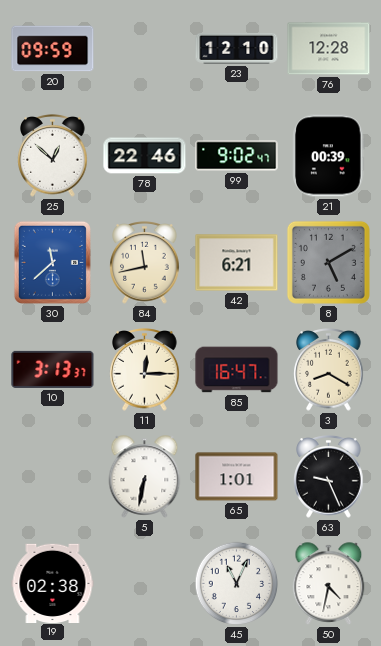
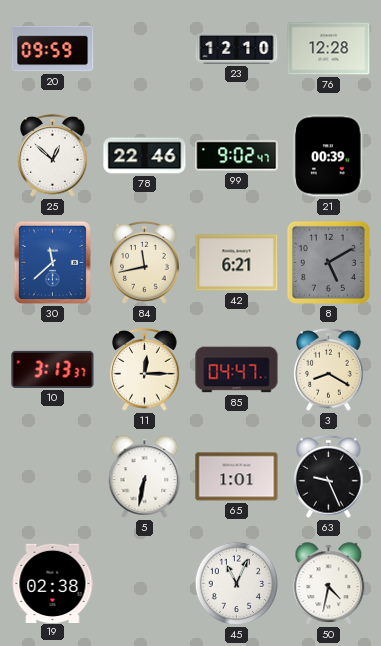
85: 16:47 -> 04:47 (237, 370)
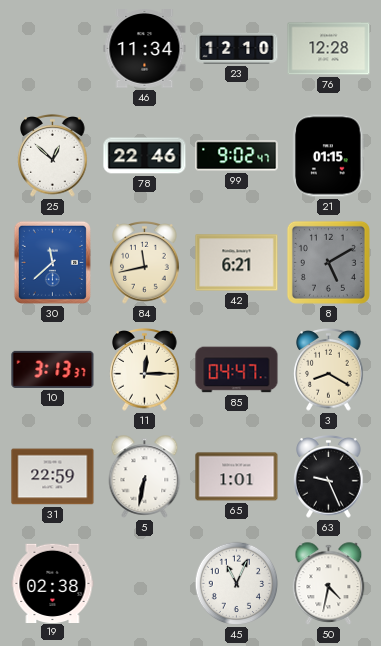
20: 09:59 -> none (53, 49)
46: none -> 11:34 (145, 49)
21: 00:39 -> 01:15 (329, 156)
31: none -> 22:59 (53, 477)
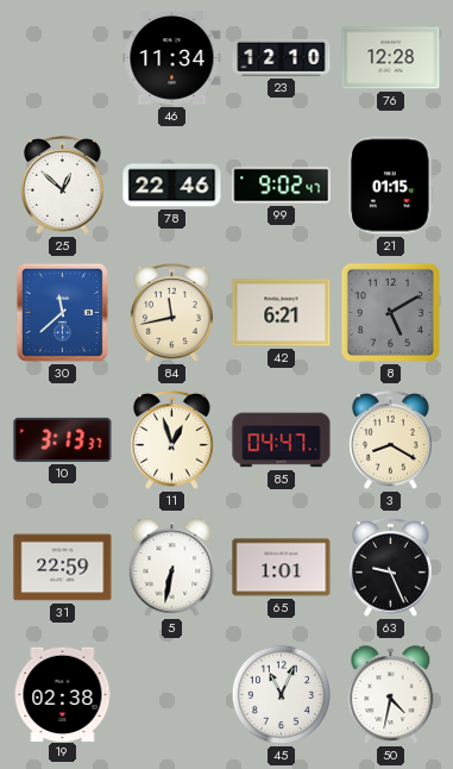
11: 12:15 -> 12:57 (172, 440)
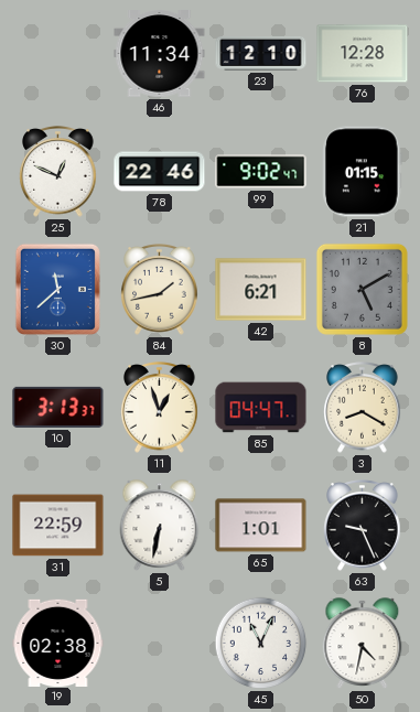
25: 12:52 -> 12:49 (58, 172)
84: 11:43 -> 1:43 (160, 290)
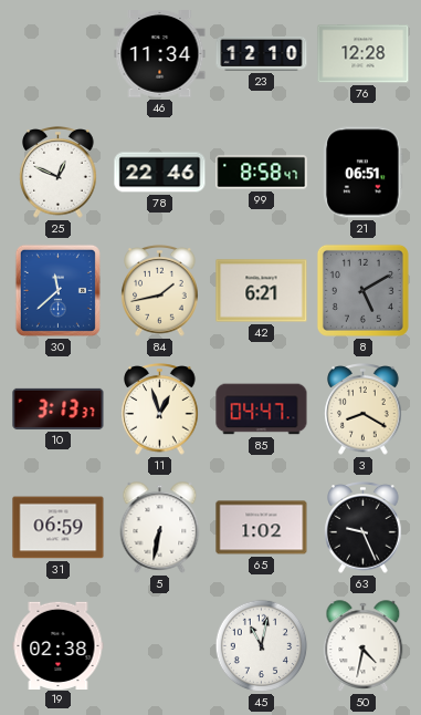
99: 9:02 -> 8:58 (262, 173)
21: 01:15 -> 06:51 (364, 173)
31: 22:59 -> 06:59 (59, 528)
65: 1:01 -> 1:02 (262, 528)
45: 11:04 -> 11:02 (262, 646)
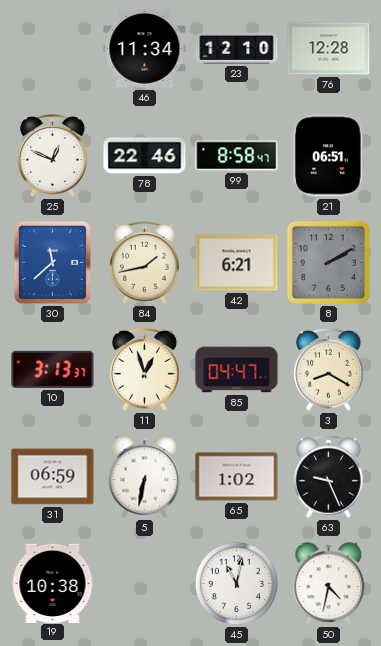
8: 5:10 -> 2:10 (328, 262)
19: 02:38 -> 10:38 (53, 583)
